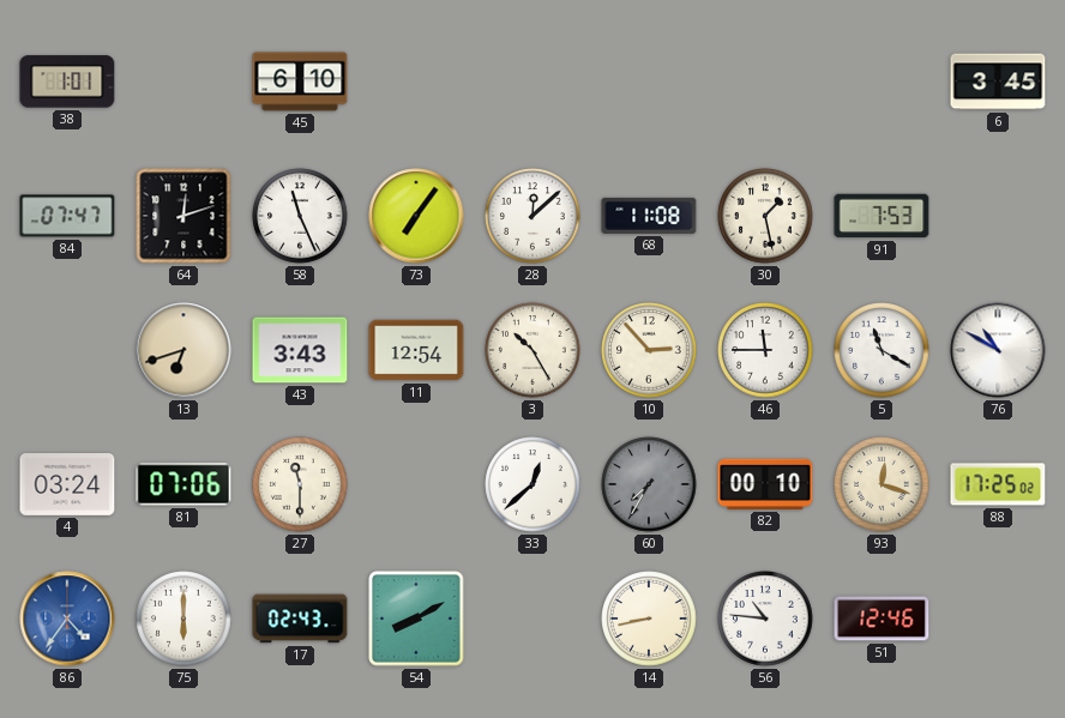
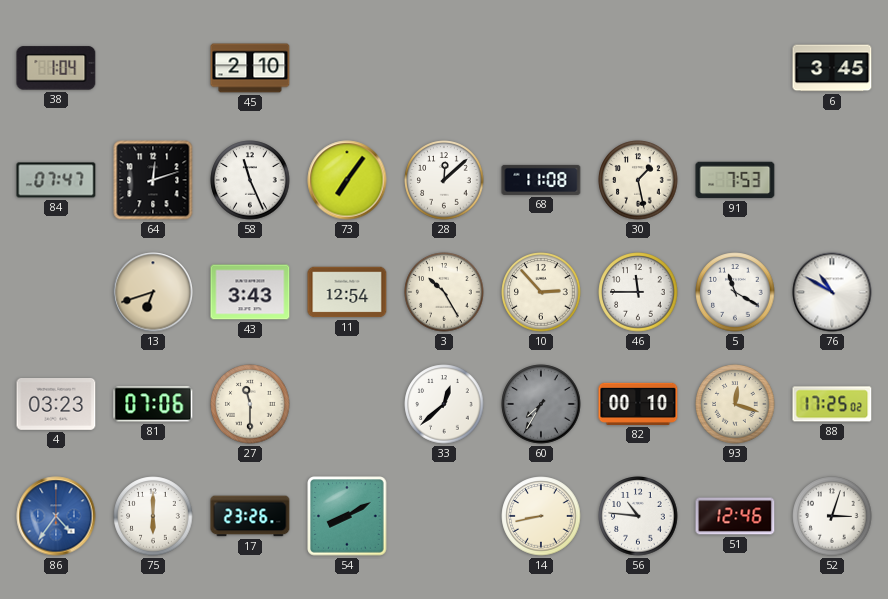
38: 1:01 -> 1:04 (56, 68)
45: 6:10 -> 2:10 (250, 68)
4: 03:24 -> 03:23 (56, 405)
17: 02:43 -> 23:26 (250, 516)
52: none -> 3:03 (832, 516)
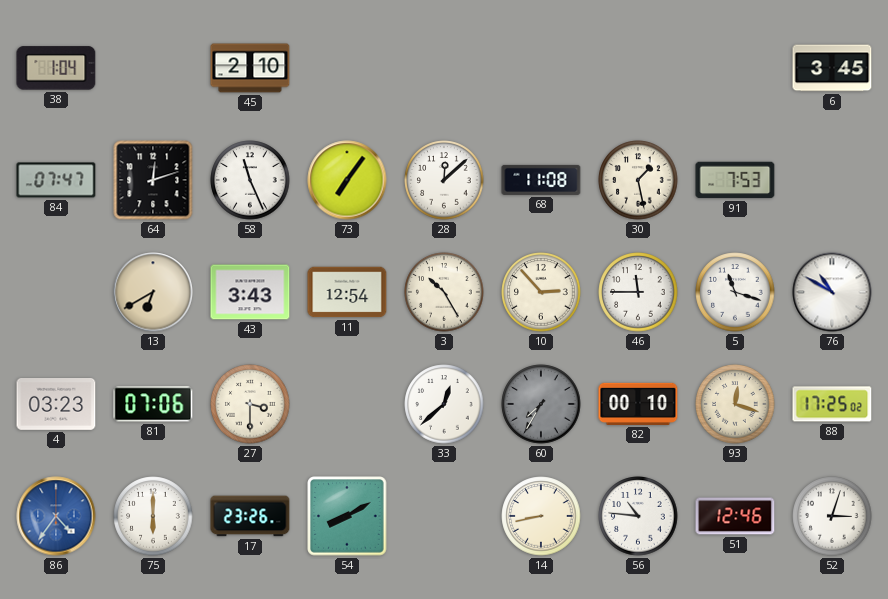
13: 6:42 -> 6:40 (153, 292)
5: 11:20 -> 11:18 (735, 292)
27: 11:30 -> 3:30 (250, 404)
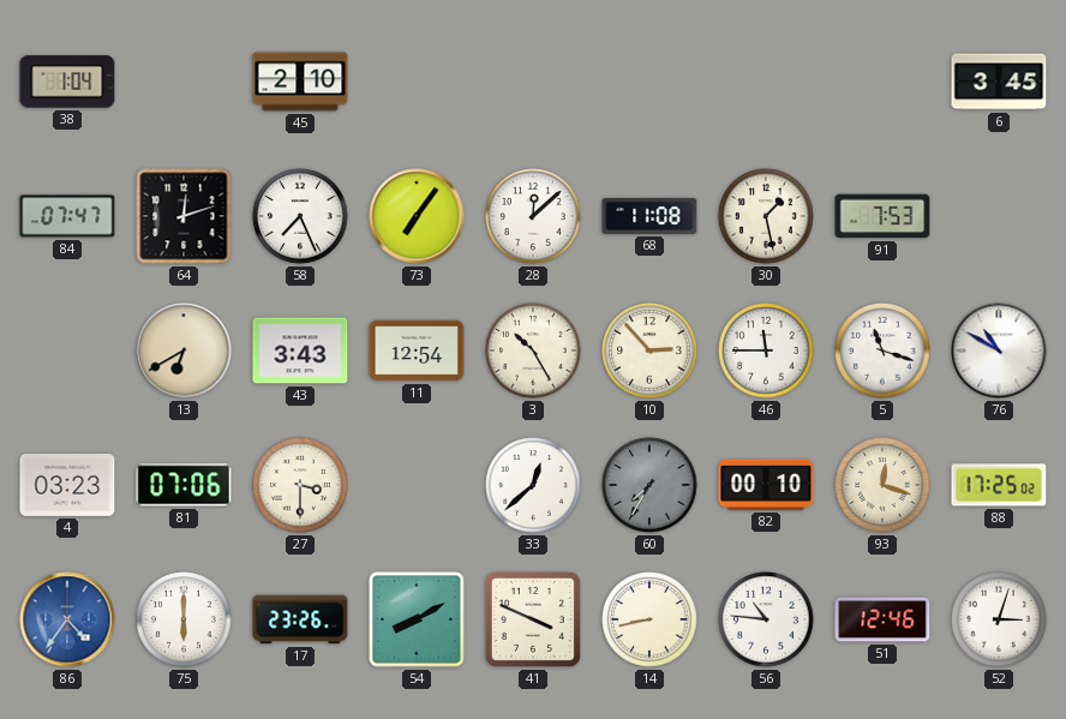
58: 11:26 -> 7:26 (300, 216)
41: none -> 3:49 (533, 619)
